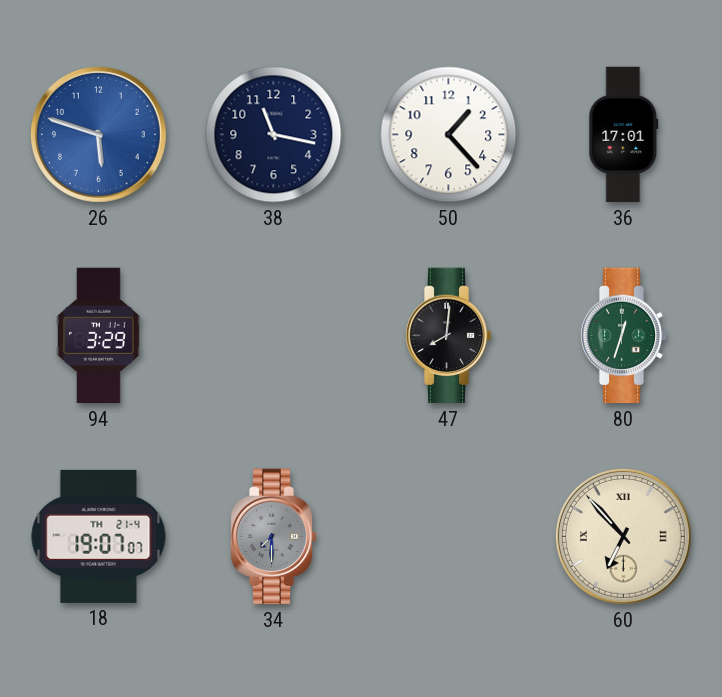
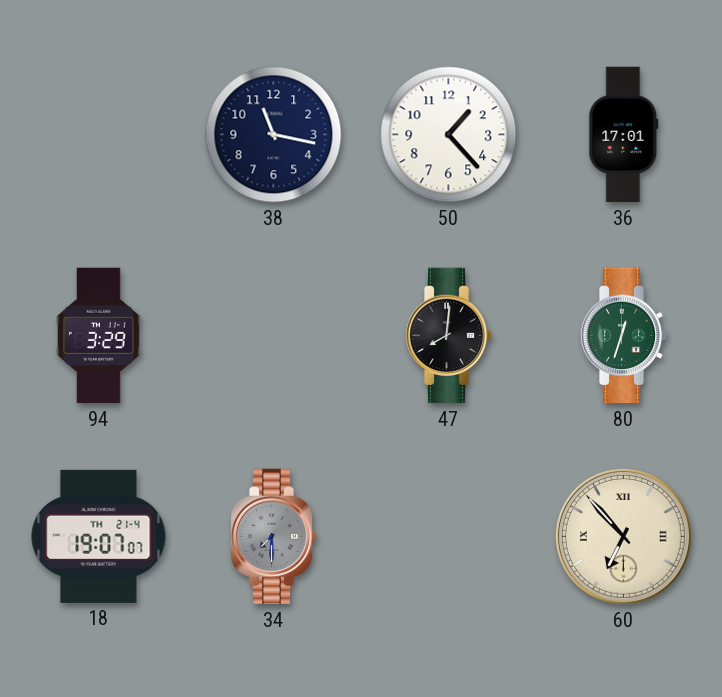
26: 5:48 -> none (98, 134)
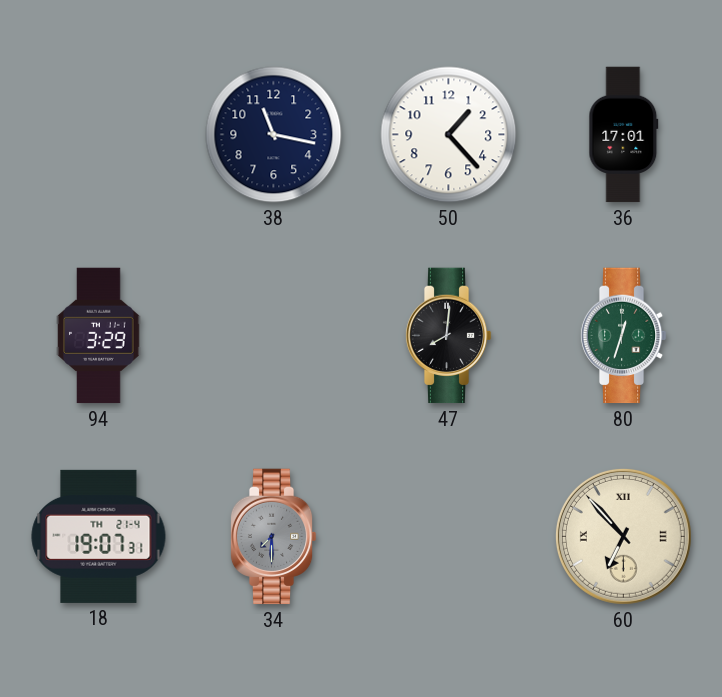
18: 19:07:07 -> 19:07:31 (99, 536)
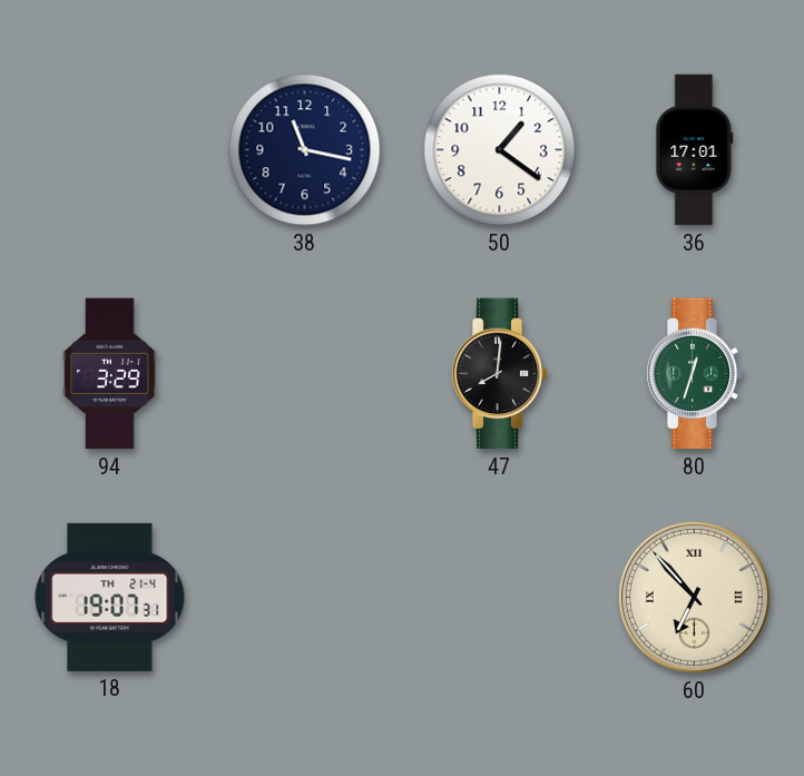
50: 1:23 -> 1:21 (500, 150)
34: 7:30 -> none (273, 537)
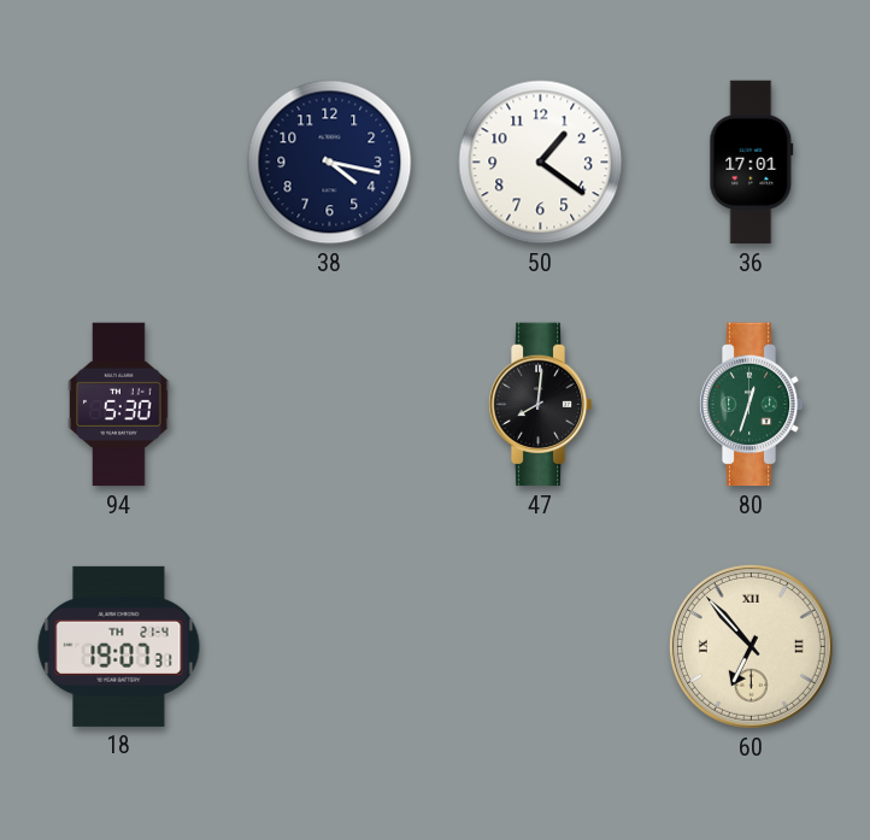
38: 11:17 -> 4:17 (330, 163)
94: 3:29 -> 5:30 (119, 405)
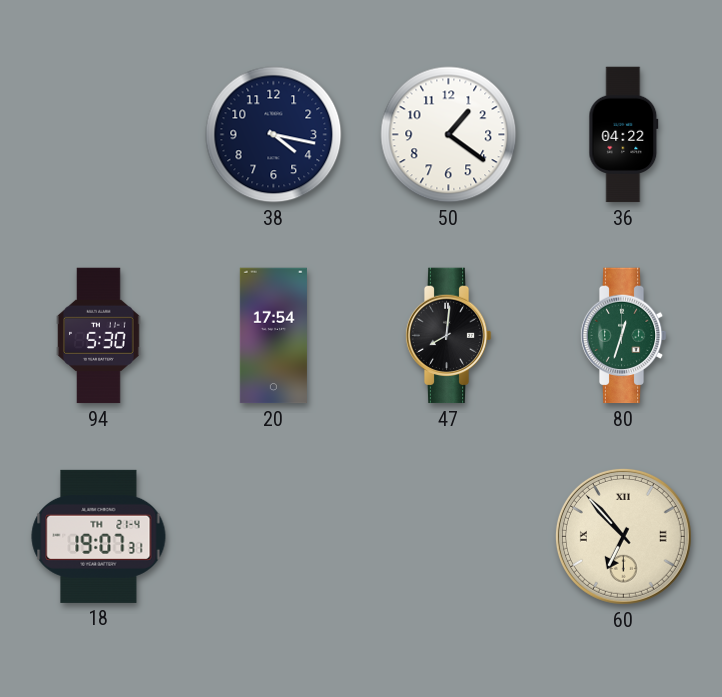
36: 17:01 -> 04:22 (624, 135)
20: none -> 17:54 (273, 336)
